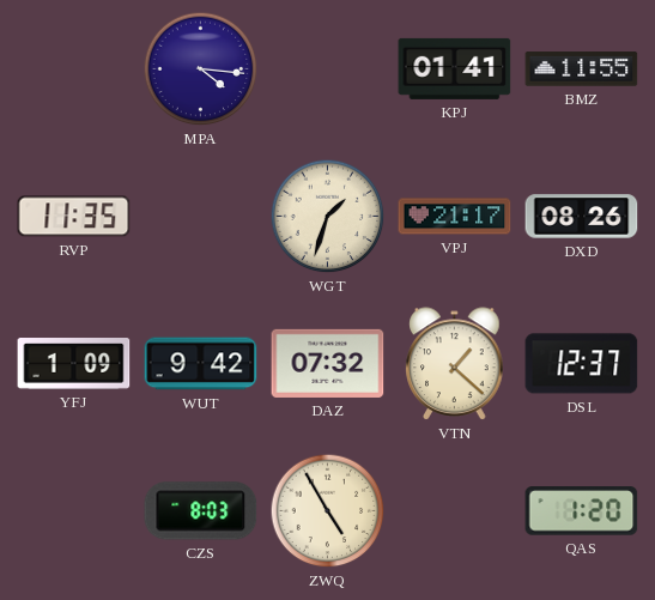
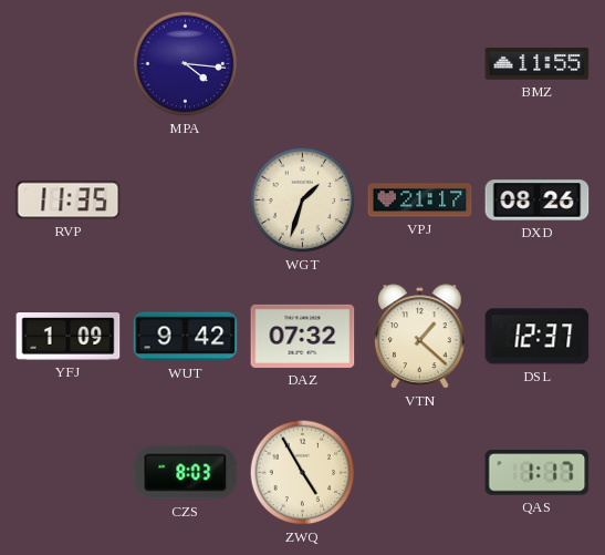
KPJ: 01:41 -> none (455, 68)
QAS: 1:20 -> 1:17 (538, 473)
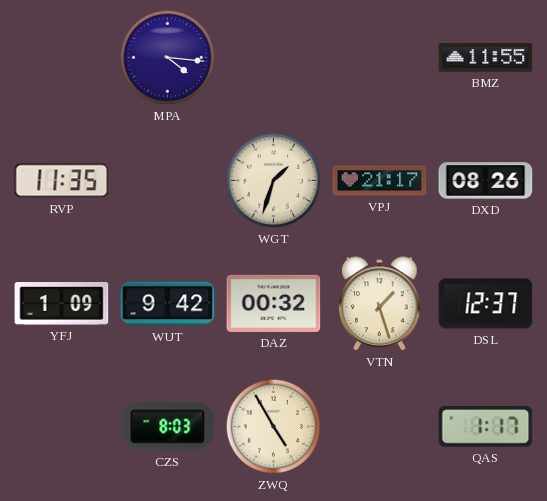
DAZ: 07:32 -> 00:32 (274, 303)
VTN: 1:22 -> 1:27 (380, 304)
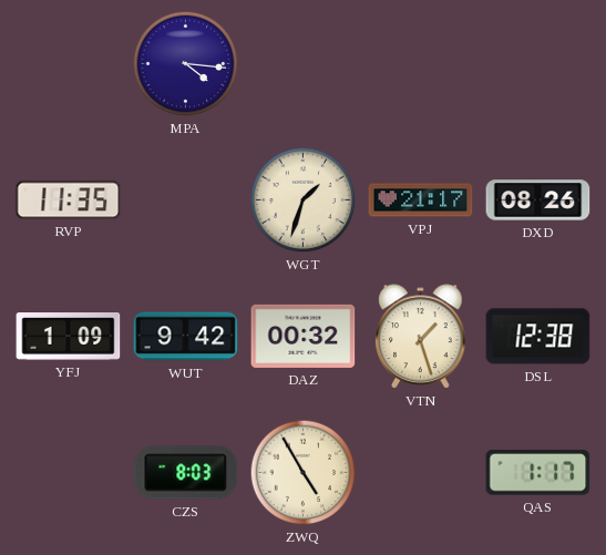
BMZ: 11:55 -> none (486, 58)
DSL: 12:37 -> 12:38 (538, 337)
